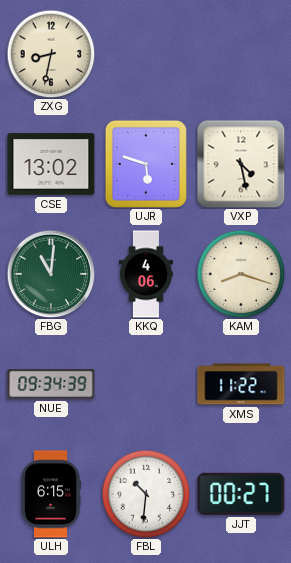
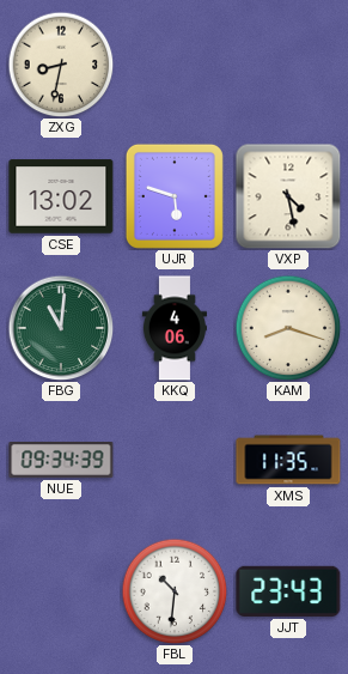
XMS: 11:22 -> 11:35 (288, 460)
ULH: 6:15 -> none (50, 494)
JJT: 00:27 -> 23:43 (288, 591)
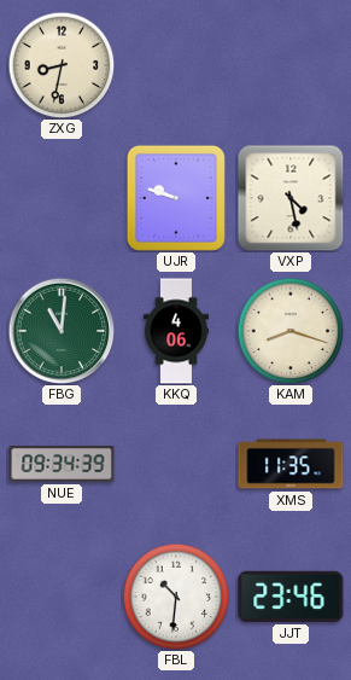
CSE: 13:02 -> none (61, 196)
UJR: 5:48 -> 9:48 (176, 198)
JJT: 23:43 -> 23:46 (291, 597)
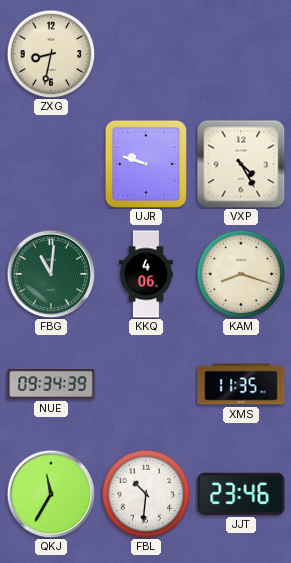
VXP: 4:28 -> 4:25 (241, 164)
QKJ: none -> 11:35 (51, 494)
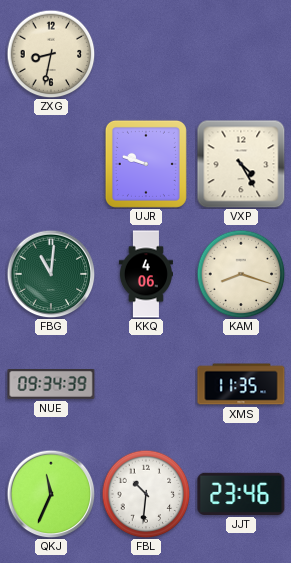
QKJ: 11:35 -> 11:34 (51, 494)
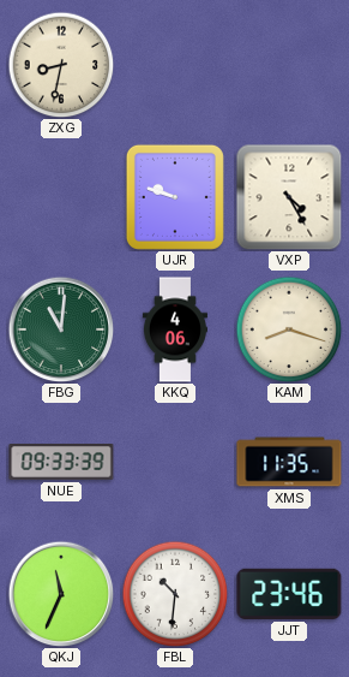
NUE: 09:34 -> 09:33 (61, 463)
